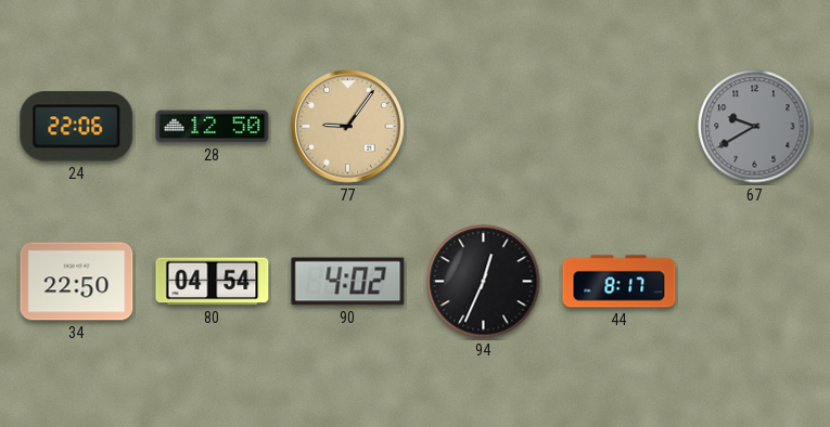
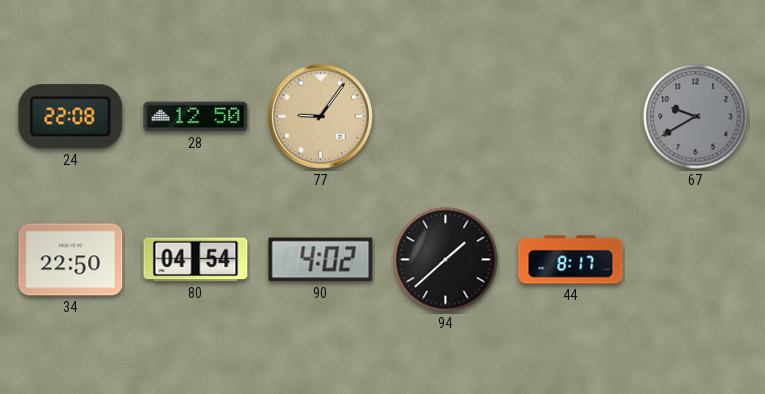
24: 22:06 -> 22:08 (71, 117)
94: 12:34 -> 1:38 (446, 260)
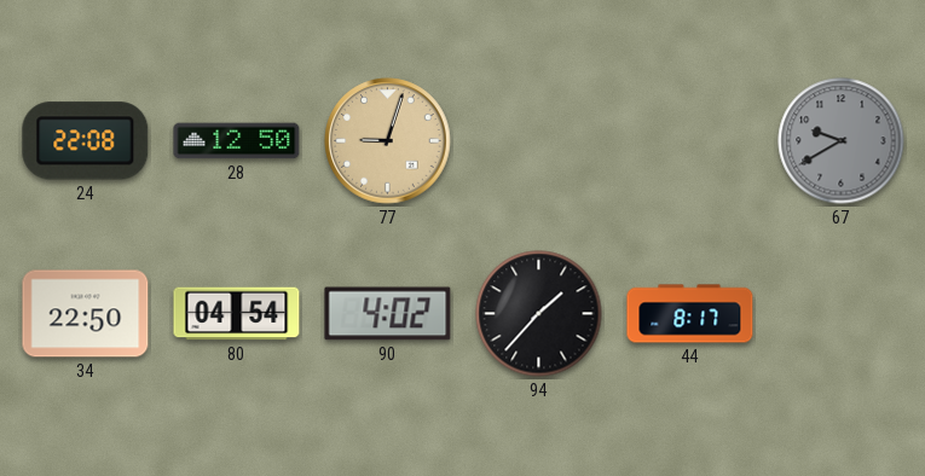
77: 9:06 -> 9:03 (388, 141)
94: 1:38 -> 1:37 (539, 314)
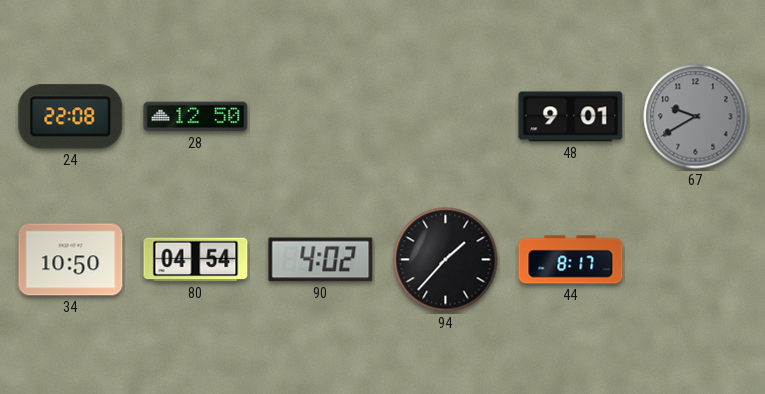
77: 9:03 -> none (388, 141)
48: none -> 9:01 (571, 117)
34: 22:50 -> 10:50 (71, 260)
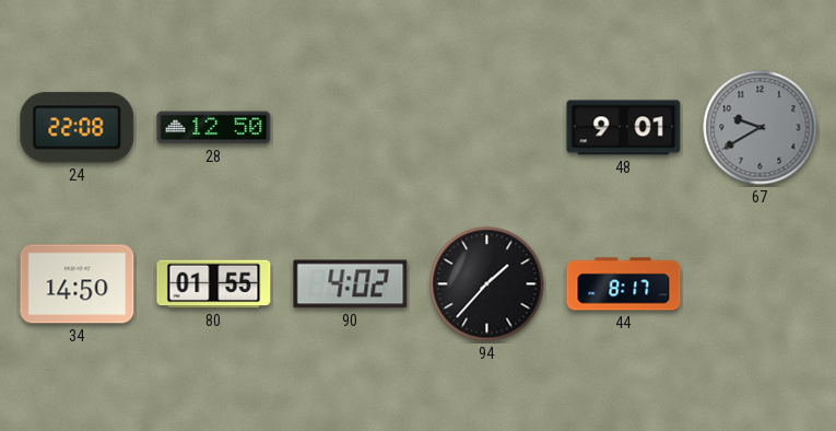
34: 10:50 -> 14:50 (78, 284)
80: 04:54 -> 01:55 (214, 284)
